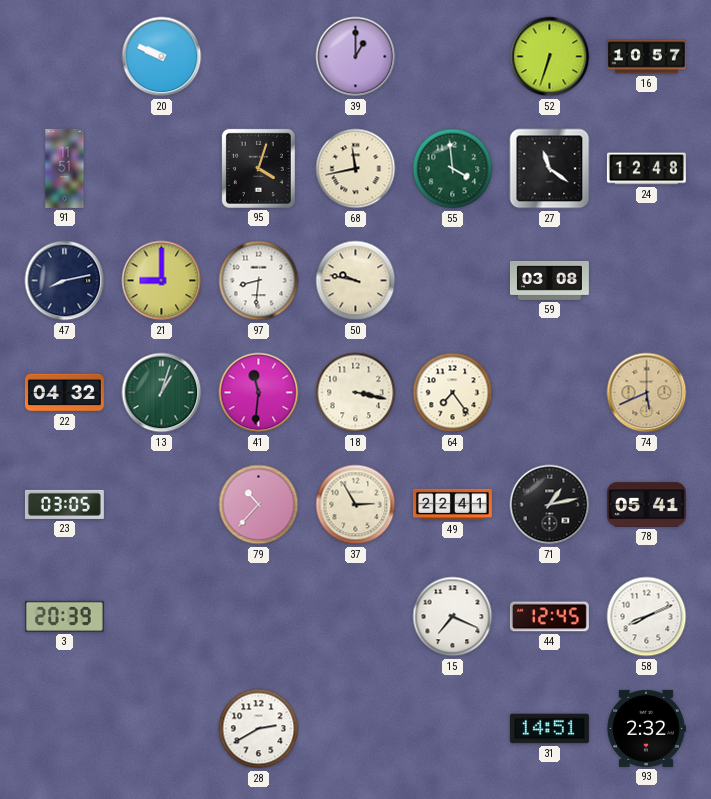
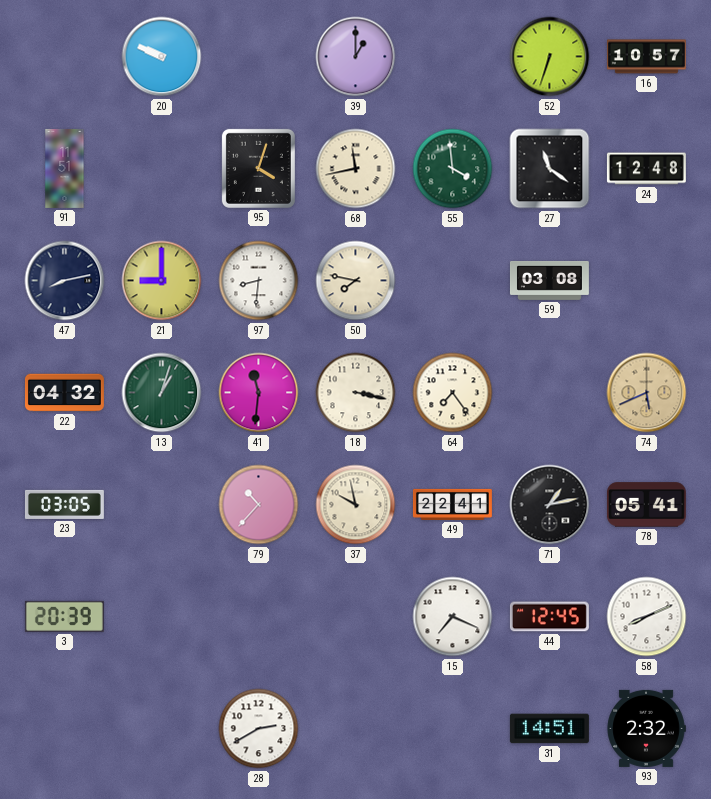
50: 9:47 -> 7:47 (356, 281)
37: 2:55 -> 9:58 (356, 505)
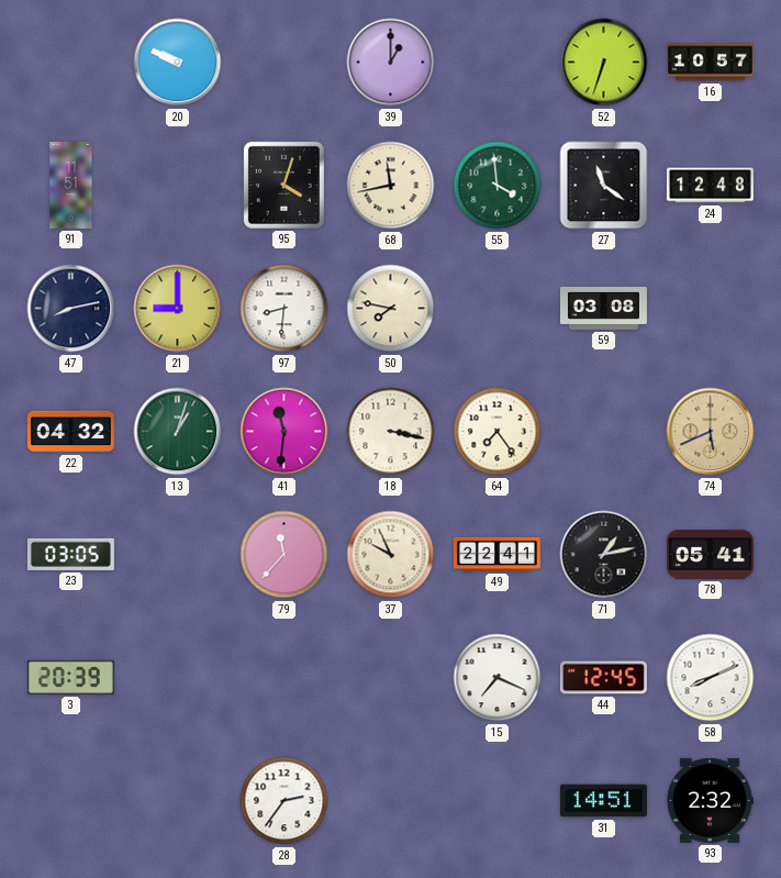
79: 10:37 -> 11:37 (284, 555)
37: 9:58 -> 9:56 (391, 555)
28: 2:40 -> 2:36 (284, 801)
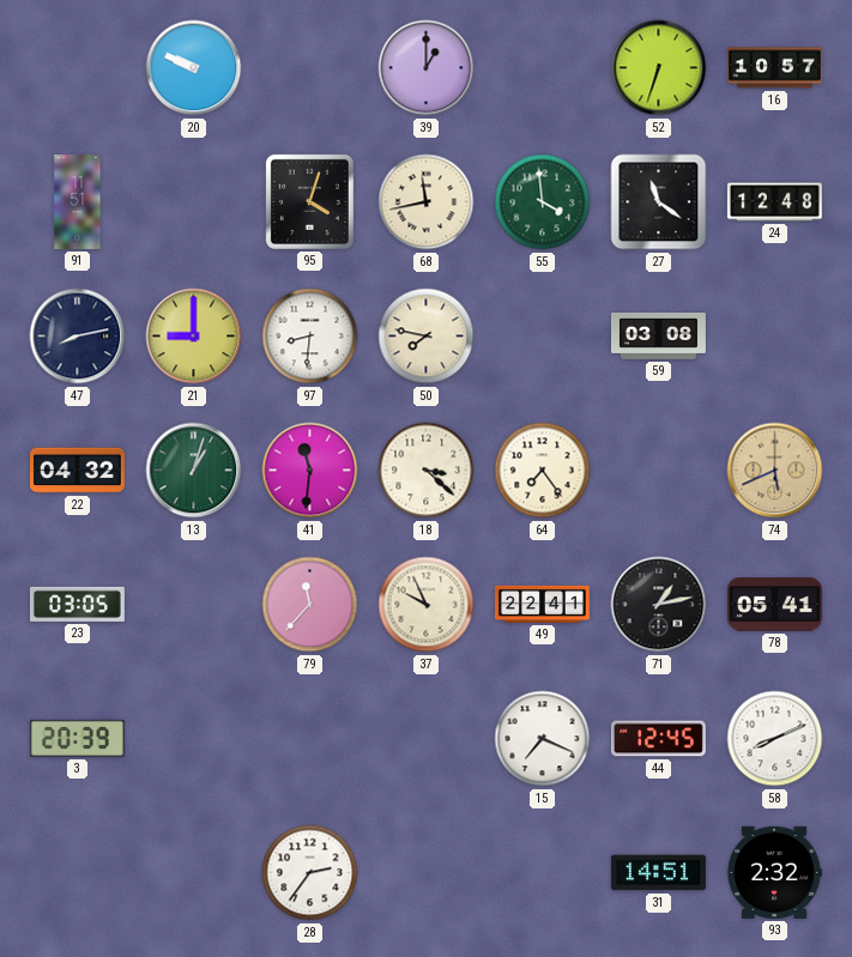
18: 3:17 -> 3:22 (427, 471)
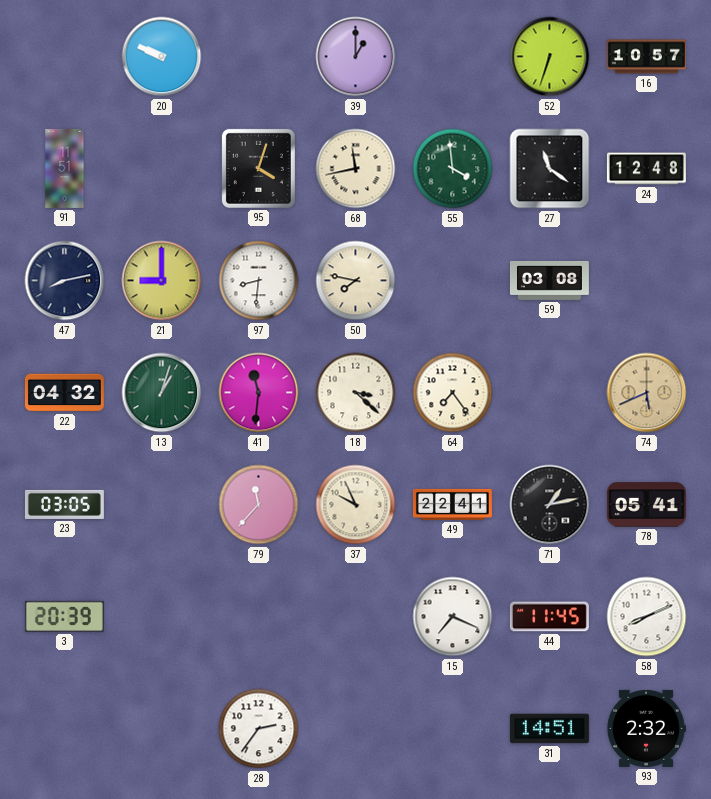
44: 12:45 -> 11:45 (549, 617)
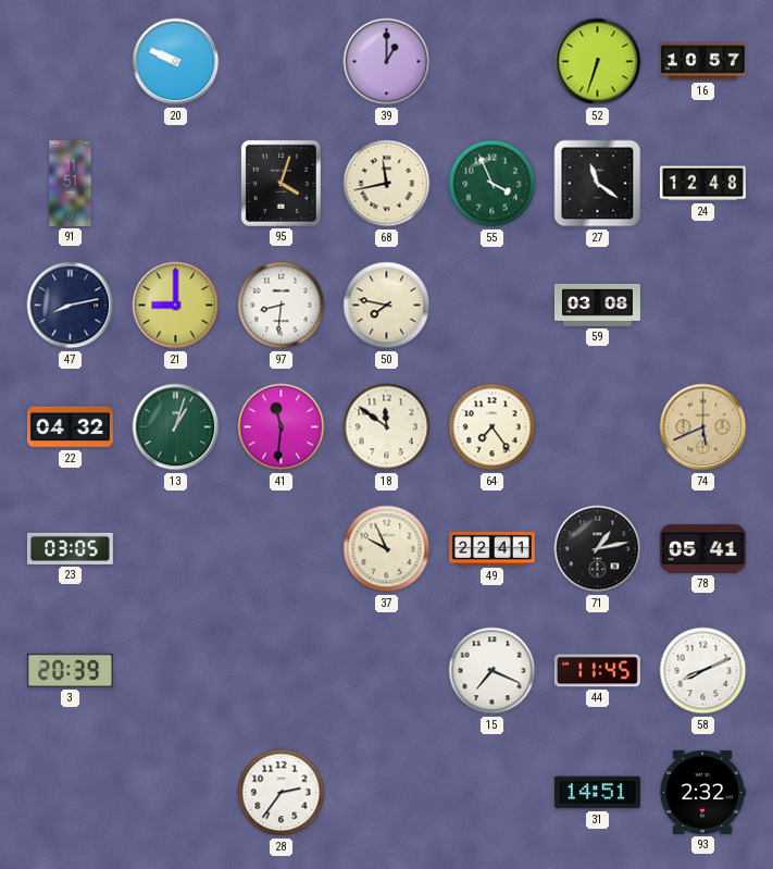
55: 3:59 -> 3:56 (493, 184)
18: 3:22 -> 11:51 (387, 427)
79: 11:37 -> none (259, 505)
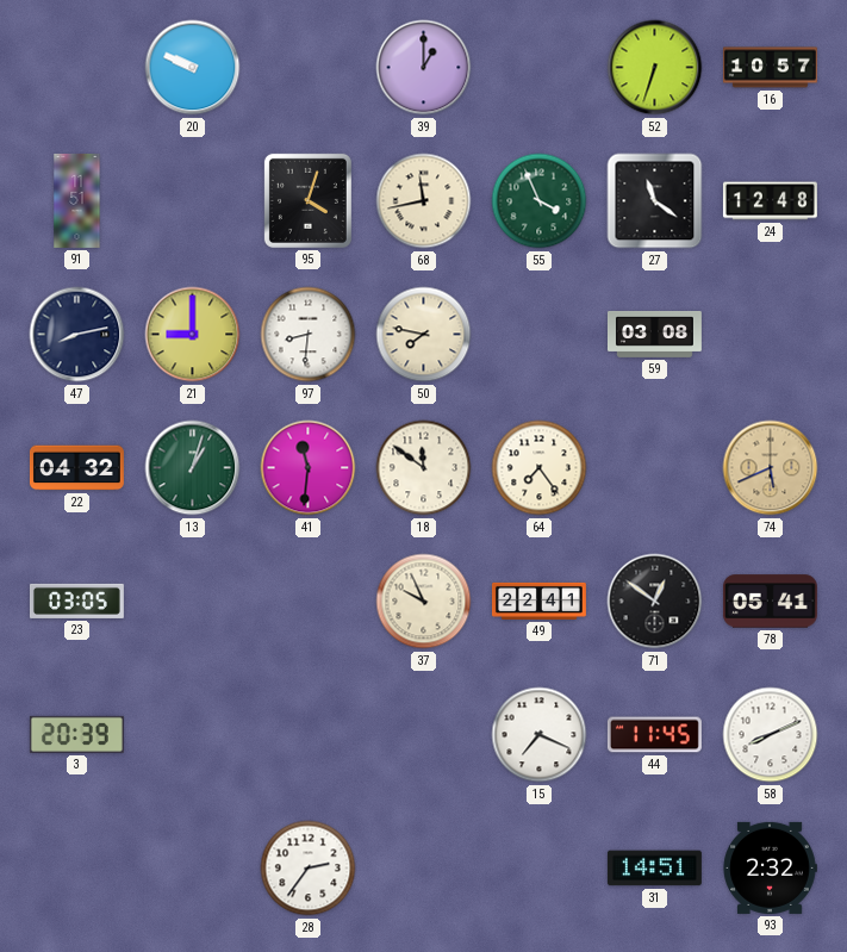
71: 1:13 -> 12:51 (655, 602)
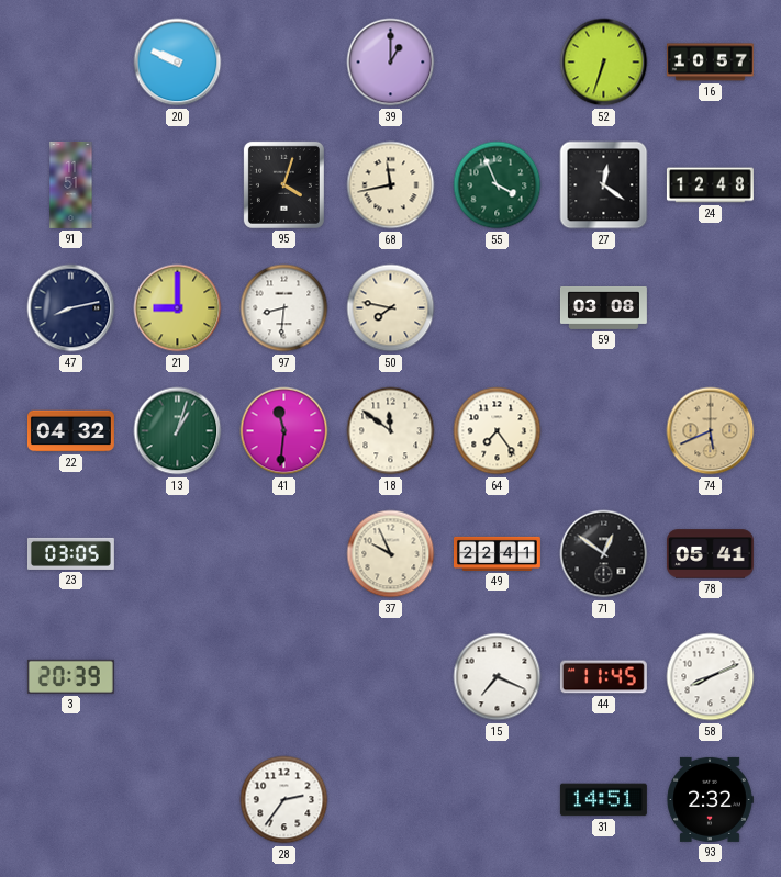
27: 11:21 -> 12:21 (604, 185)
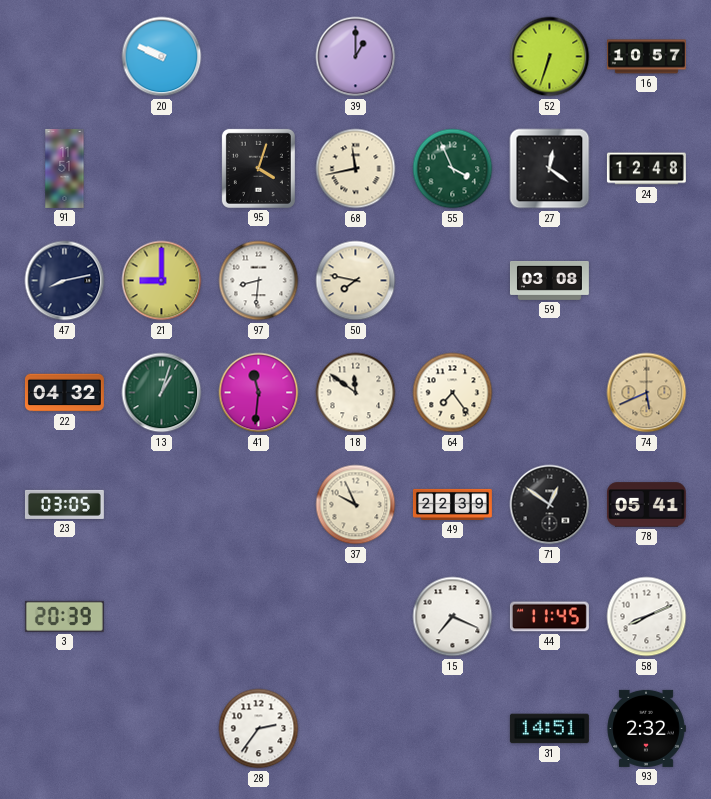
49: 22:41 -> 22:39 (452, 504)
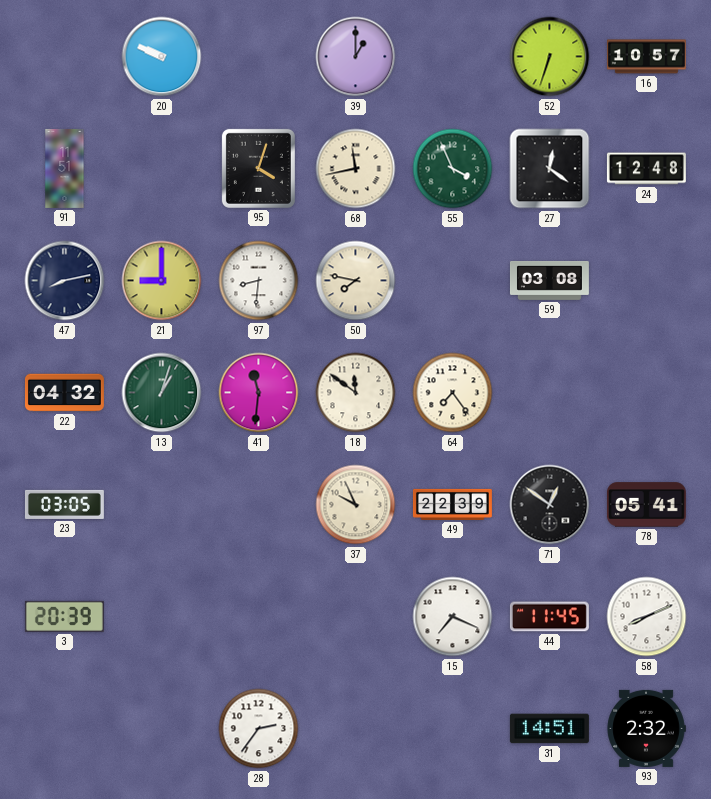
74: 5:41 -> none (647, 393)
